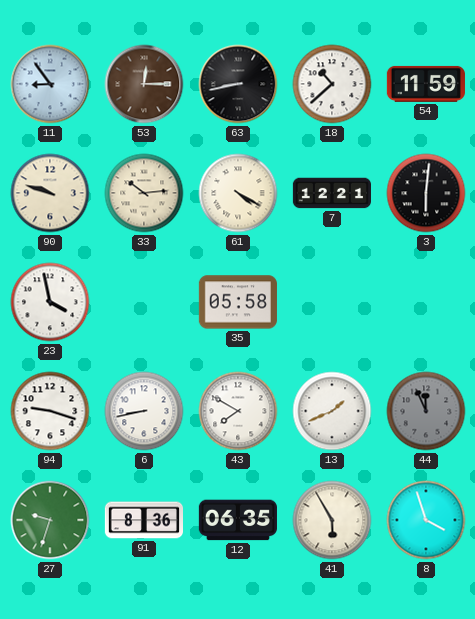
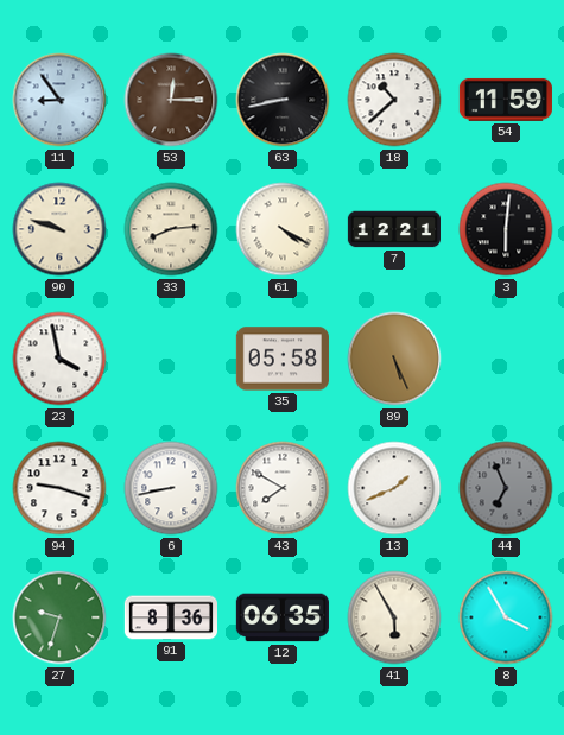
33: 10:14 -> 8:14 (171, 229)
89: none -> 5:26 (394, 359)
44: 11:56 -> 6:56 (506, 488)
8: 3:57 -> 3:55 (506, 617)
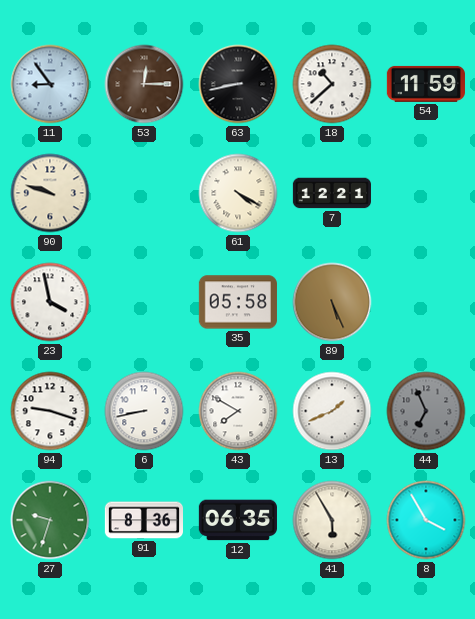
33: 8:14 -> none (171, 229)
3: 6:01 -> none (506, 229)
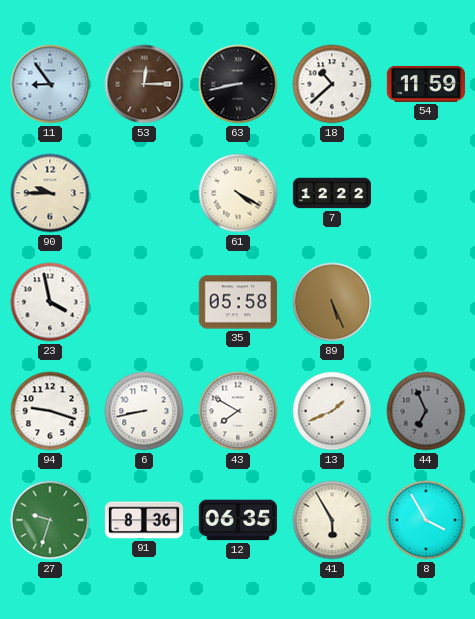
90: 9:48 -> 9:45 (50, 193)
7: 12:21 -> 12:22 (331, 193)
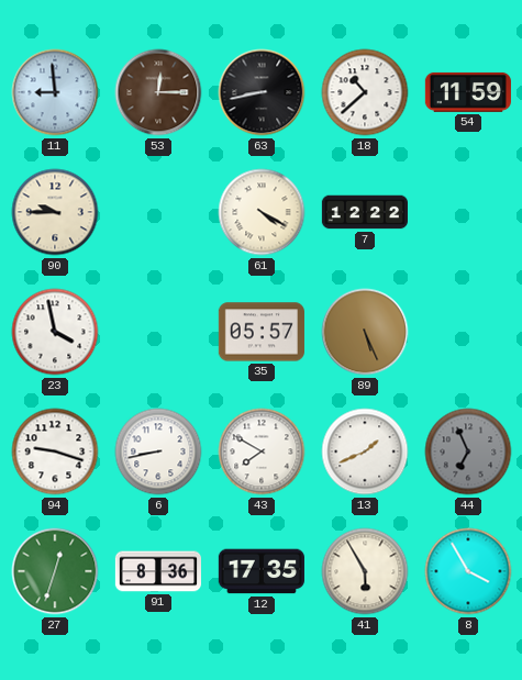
11: 8:54 -> 8:59 (55, 92)
35: 05:58 -> 05:57 (262, 332)
27: 9:33 -> 12:33 (55, 571)
12: 06:35 -> 17:35 (262, 571)
